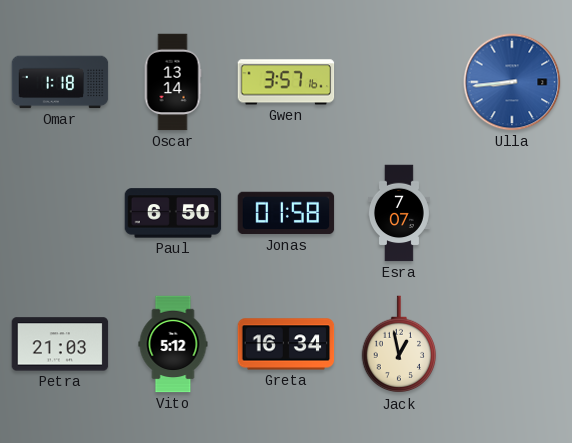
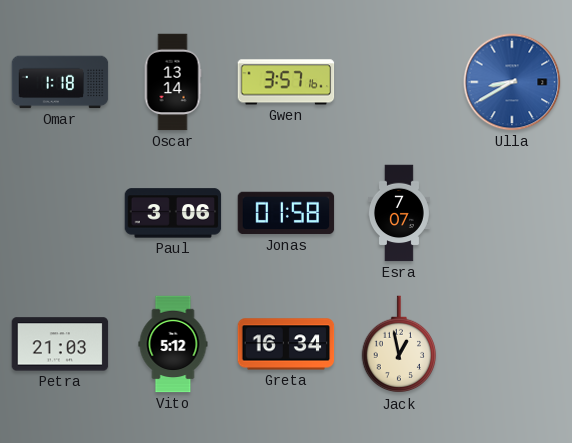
Ulla: 8:44 -> 8:40 (512, 82)
Paul: 6:50 -> 3:06 (173, 213)
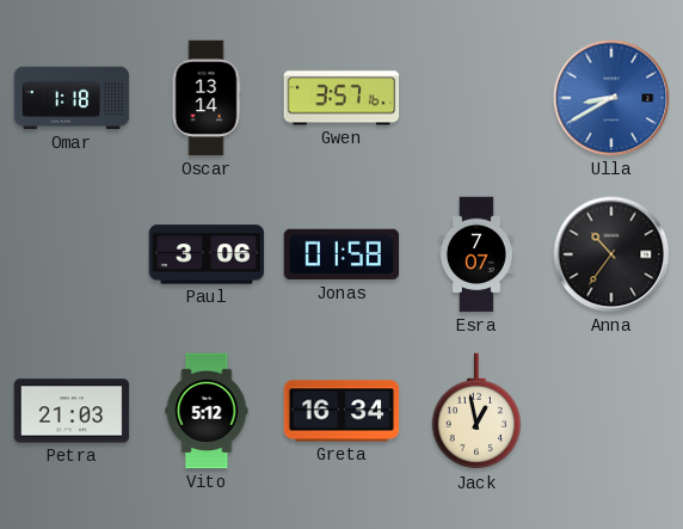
Anna: none -> 10:36 (611, 254)
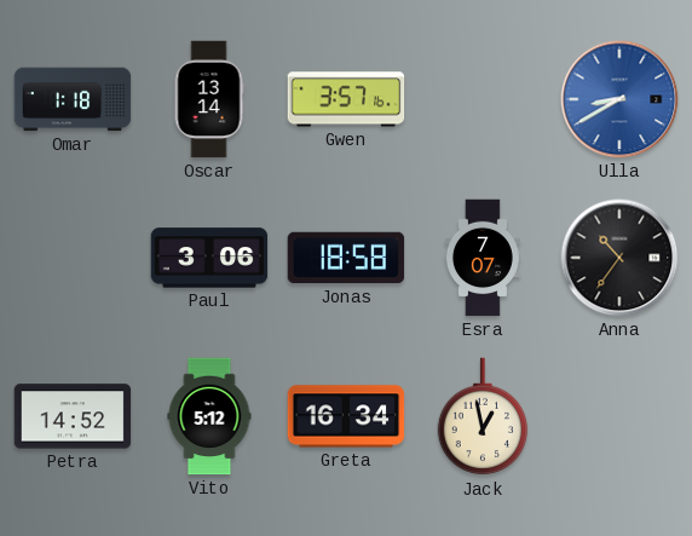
Jonas: 01:58 -> 18:58 (346, 258)
Petra: 21:03 -> 14:52 (73, 416)
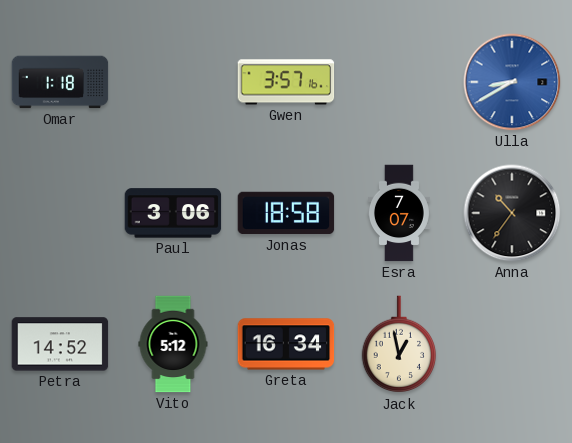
Oscar: 13:14 -> none (209, 99)
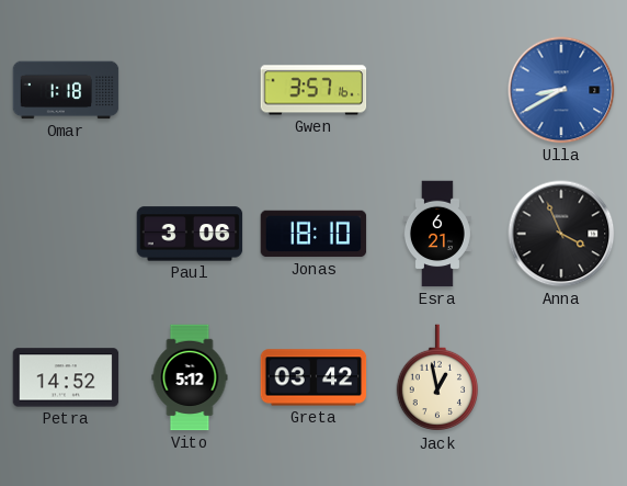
Jonas: 18:58 -> 18:10 (314, 234)
Esra: 7:07 -> 6:21 (437, 234)
Anna: 10:36 -> 3:56 (561, 234)
Greta: 16:34 -> 03:42 (314, 377)
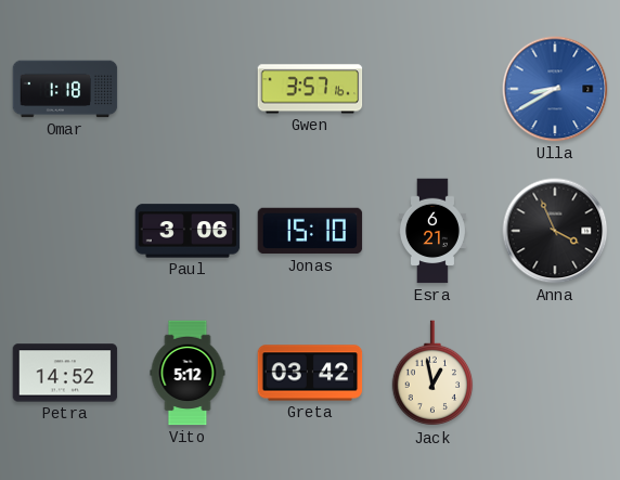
Jonas: 18:10 -> 15:10 (310, 231)
